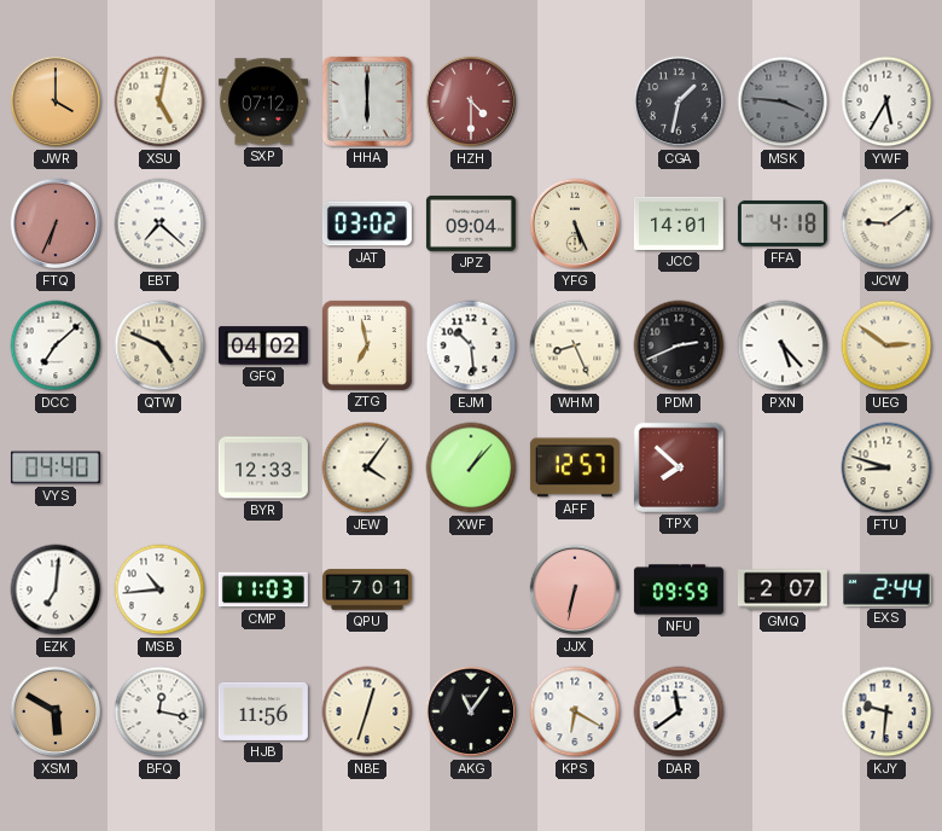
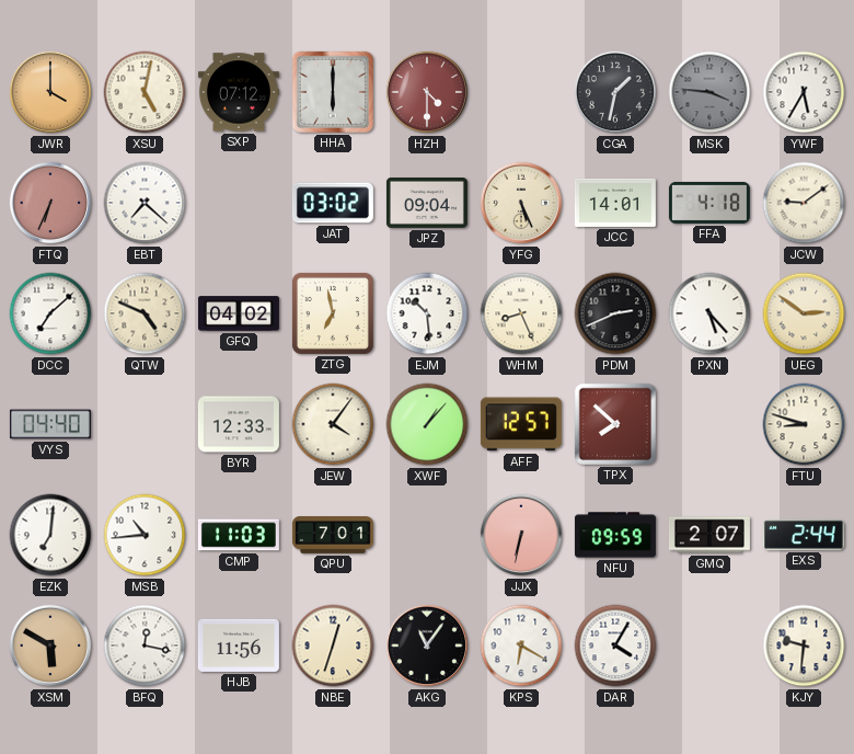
DAR: 11:39 -> 4:05 (615, 646)
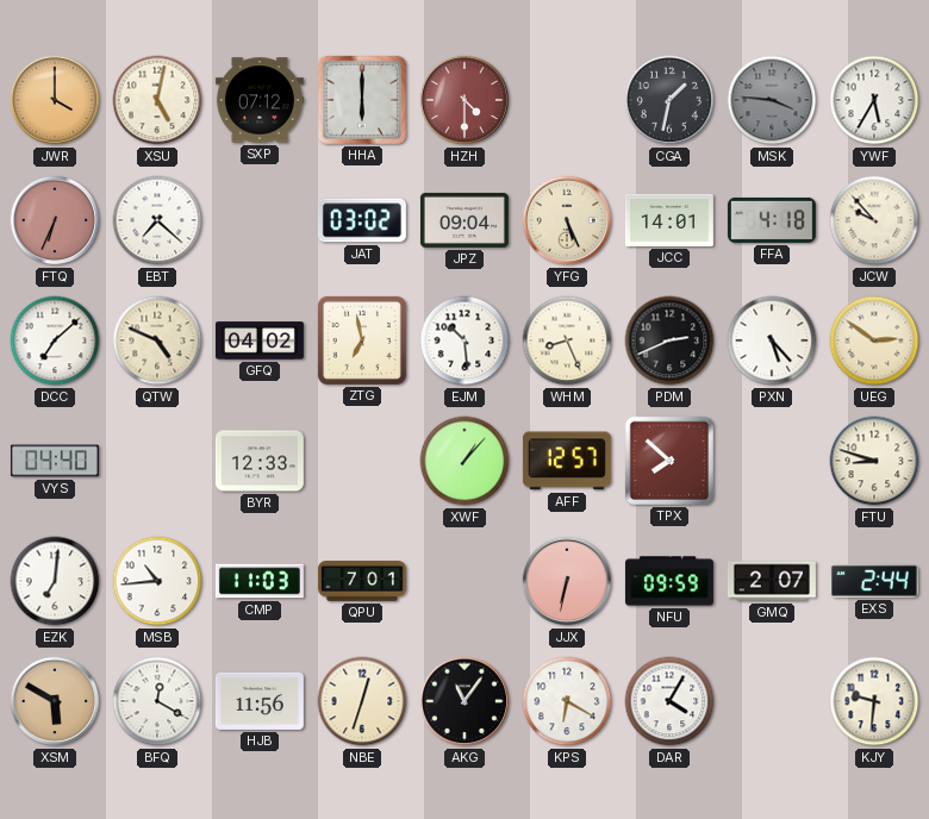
JCW: 9:09 -> 9:53 (874, 220)
JEW: 4:06 -> none (333, 424)
BFQ: 12:17 -> 12:20 (157, 701)
